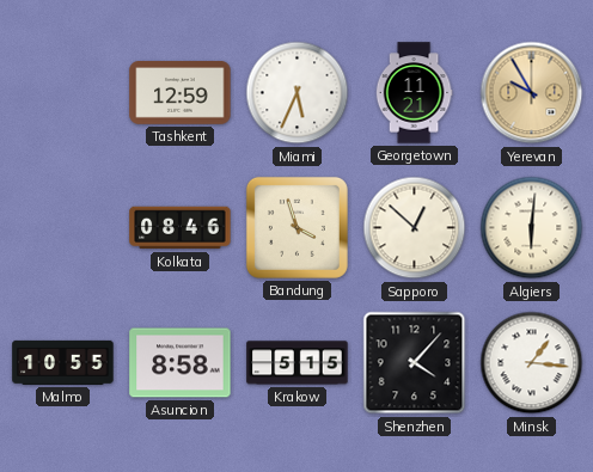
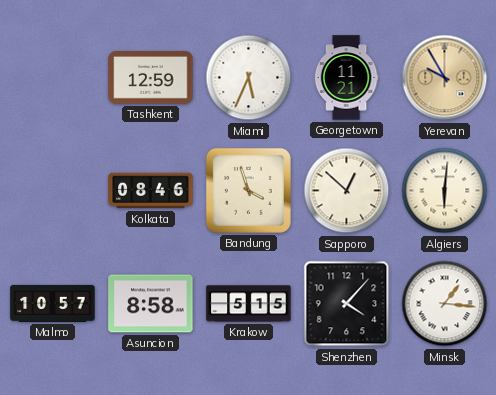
Malmo: 10:55 -> 10:57 (53, 303)
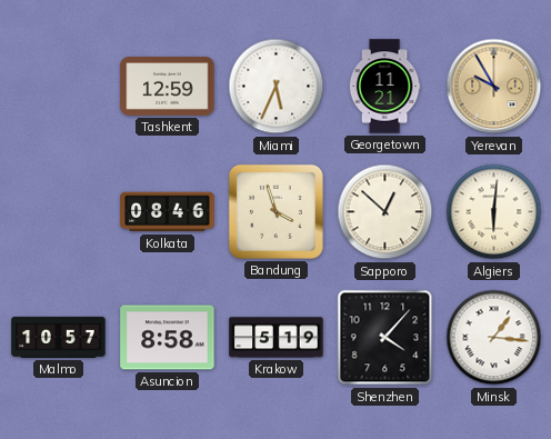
Krakow: 5:15 -> 5:19 (277, 338)
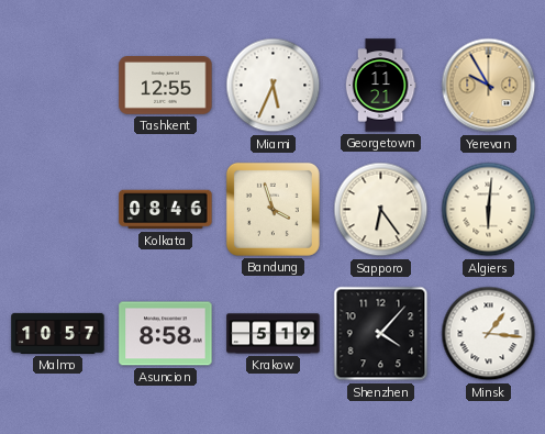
Tashkent: 12:59 -> 12:55 (166, 86)
Sapporo: 12:52 -> 6:24 (381, 210)
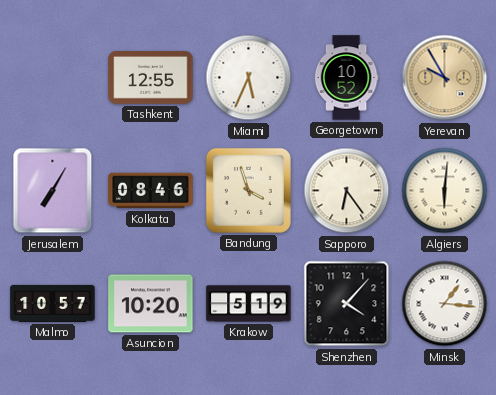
Georgetown: 11:21 -> 10:52 (346, 78)
Jerusalem: none -> 7:05 (53, 191)
Asuncion: 8:58 -> 10:20 (151, 304)
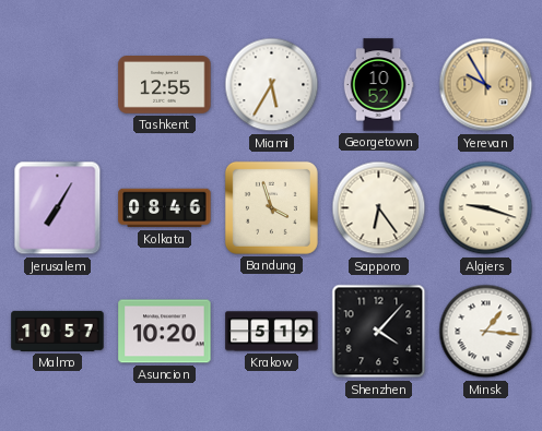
Miami: 5:34 -> 5:35 (272, 85)
Algiers: 6:01 -> 9:18 (486, 208)
